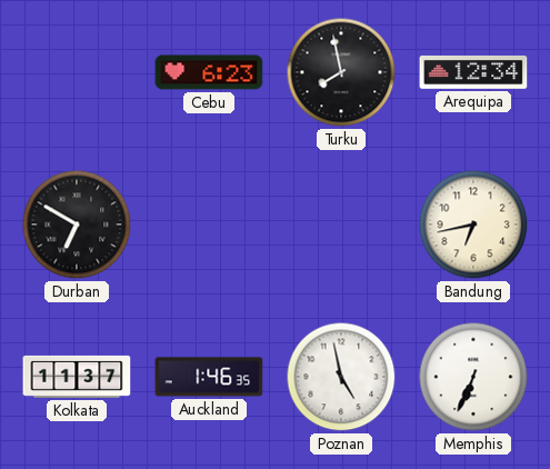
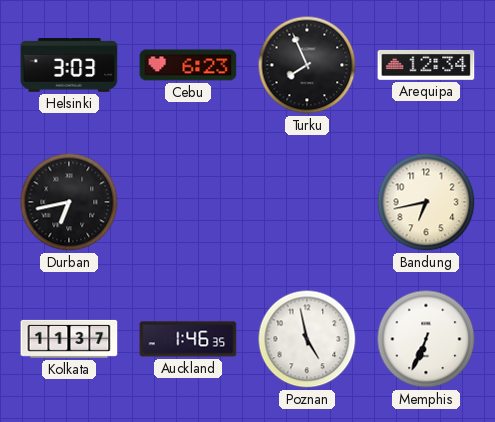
Helsinki: none -> 3:03 (69, 66)
Turku: 7:58 -> 7:56 (307, 65)
Durban: 6:50 -> 6:43 (69, 202)
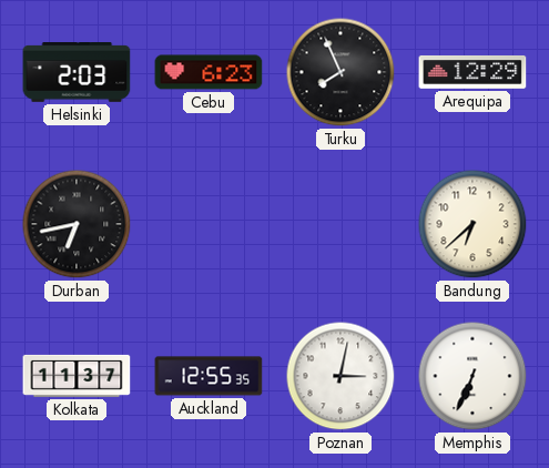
Helsinki: 3:03 -> 2:03 (77, 73)
Arequipa: 12:34 -> 12:29 (472, 72)
Bandung: 6:43 -> 6:38 (472, 224)
Auckland: 1:46 -> 12:55 (209, 376)
Poznan: 4:58 -> 3:02 (340, 376)
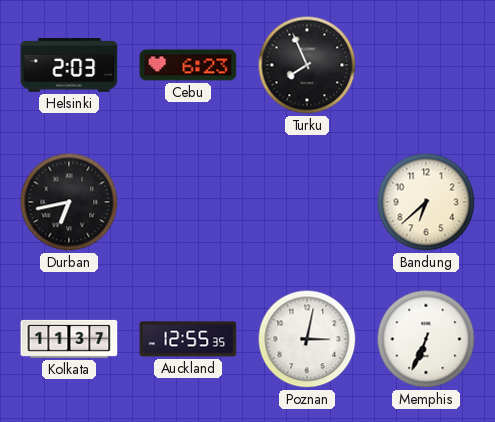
Arequipa: 12:29 -> none (472, 72)
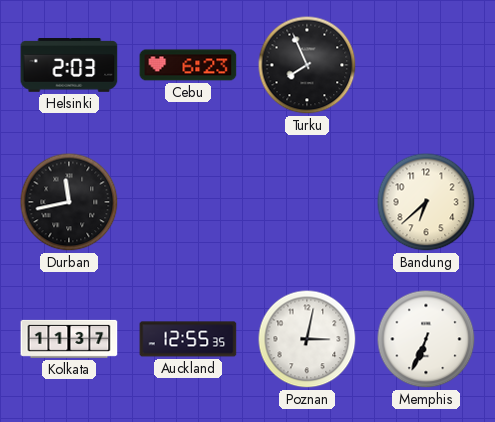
Durban: 6:43 -> 11:43 (69, 202)
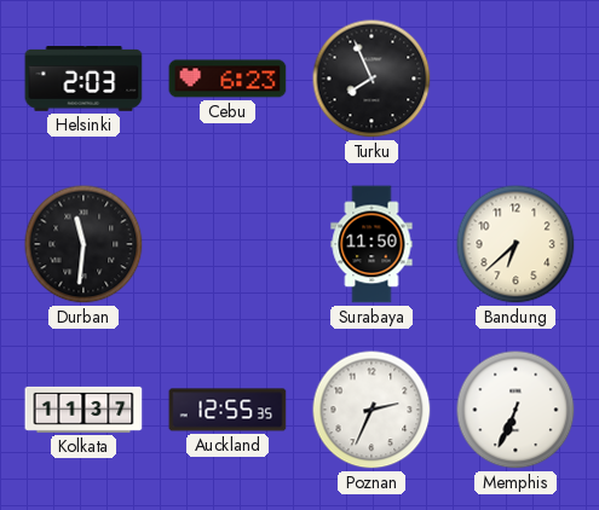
Durban: 11:43 -> 11:31 (83, 244)
Surabaya: none -> 11:50 (372, 244)
Poznan: 3:02 -> 2:34 (372, 410)
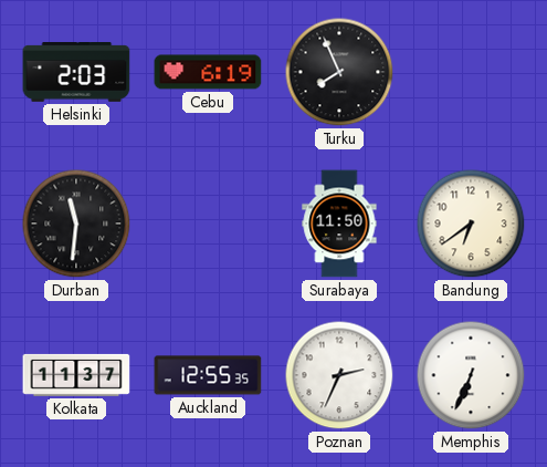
Cebu: 6:23 -> 6:19 (208, 72)
Bandung: 6:38 -> 6:39 (471, 224)
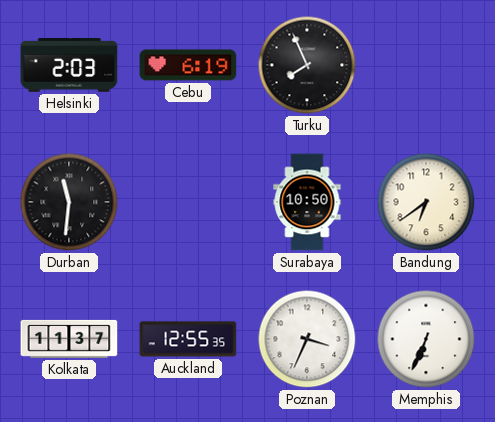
Surabaya: 11:50 -> 10:50 (307, 202)
Poznan: 2:34 -> 3:34 (307, 339)
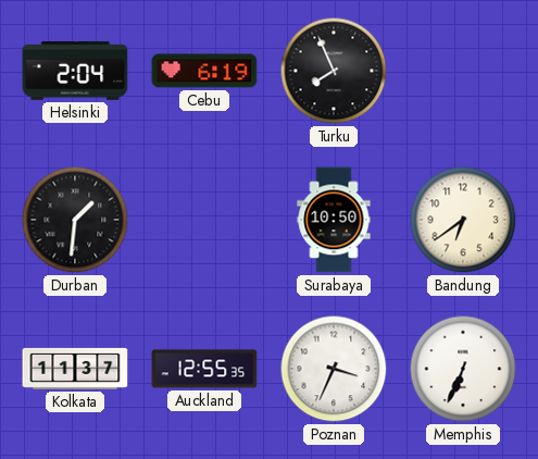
Helsinki: 2:03 -> 2:04 (75, 72)
Durban: 11:31 -> 1:31 (75, 220)
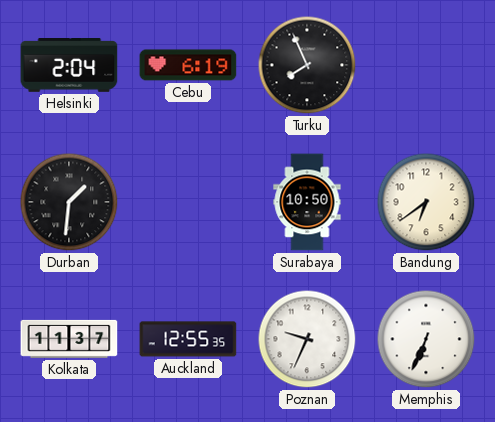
Poznan: 3:34 -> 9:34 (307, 339)
